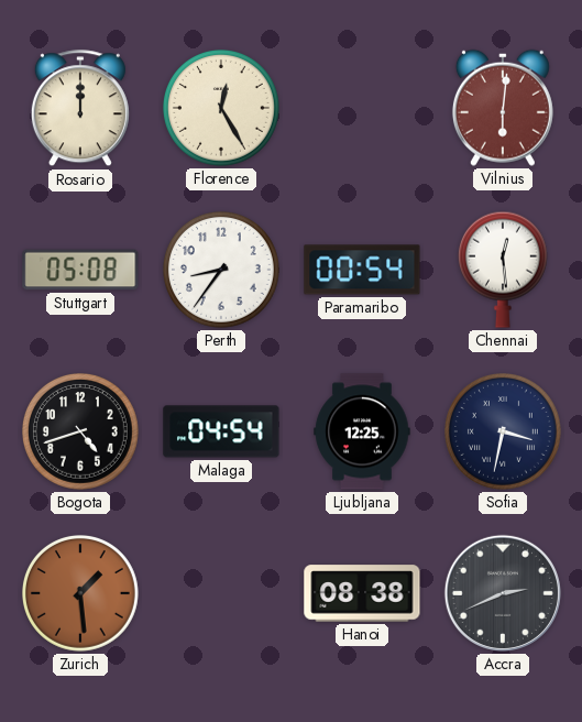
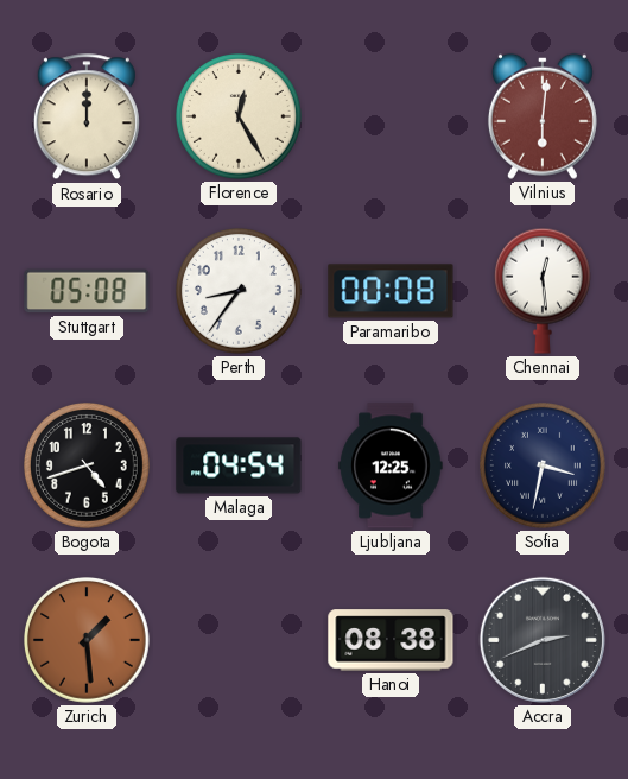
Paramaribo: 00:54 -> 00:08 (391, 291)
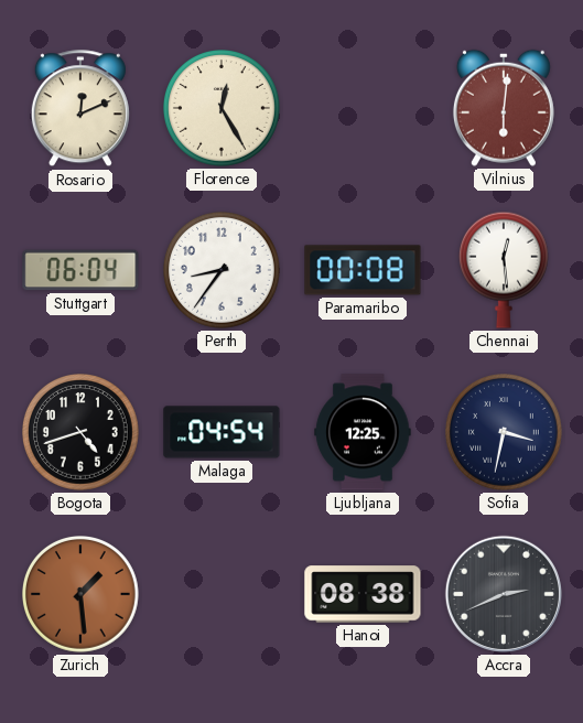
Rosario: 12:00 -> 12:11 (80, 109)
Stuttgart: 05:08 -> 06:04 (80, 270)
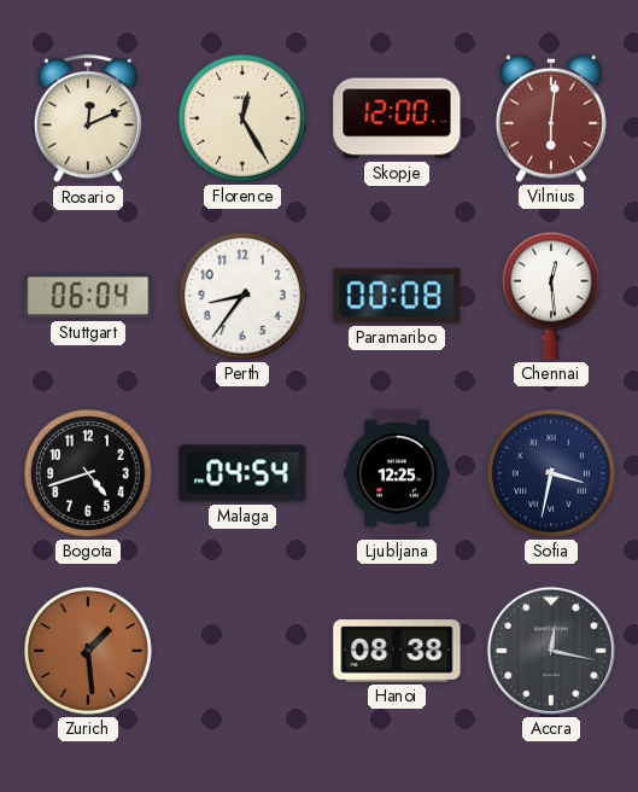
Skopje: none -> 12:00 (397, 118)
Accra: 2:41 -> 12:17 (551, 651)
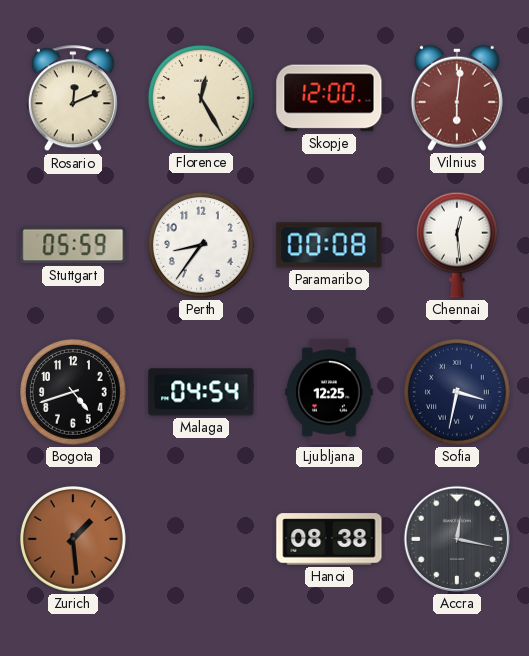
Stuttgart: 06:04 -> 05:59 (73, 245)
